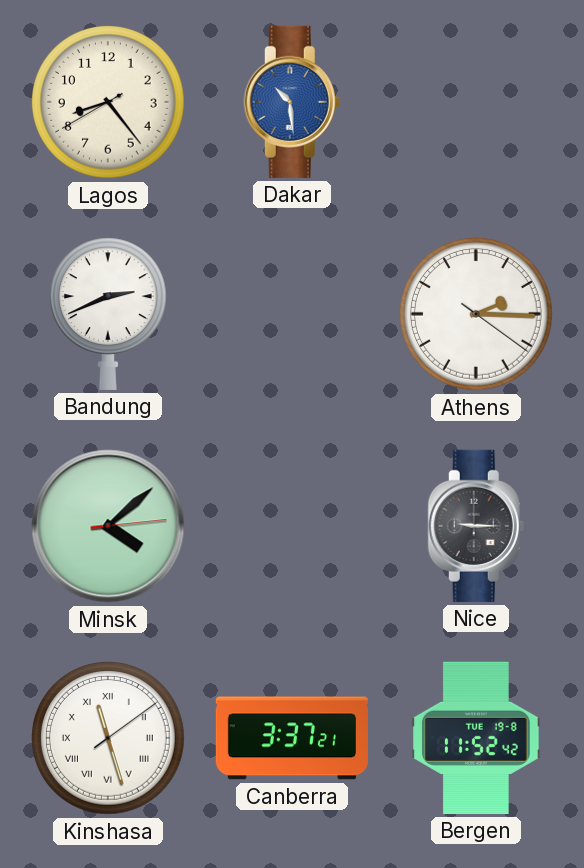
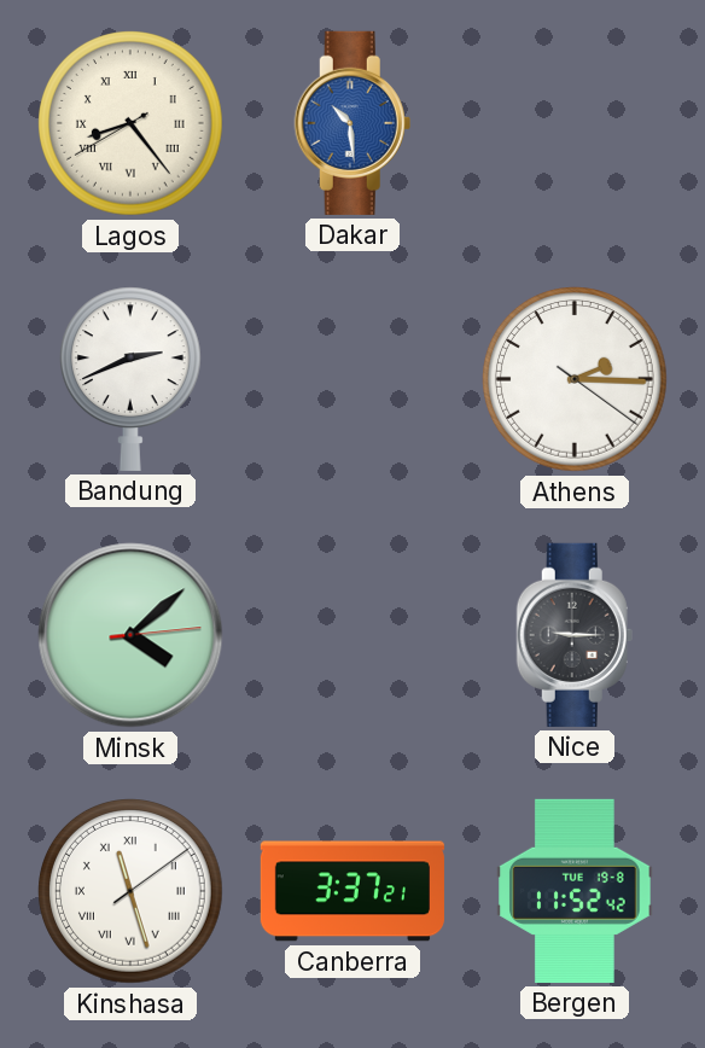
Lagos numerals: Arabic -> Roman (132, 124)
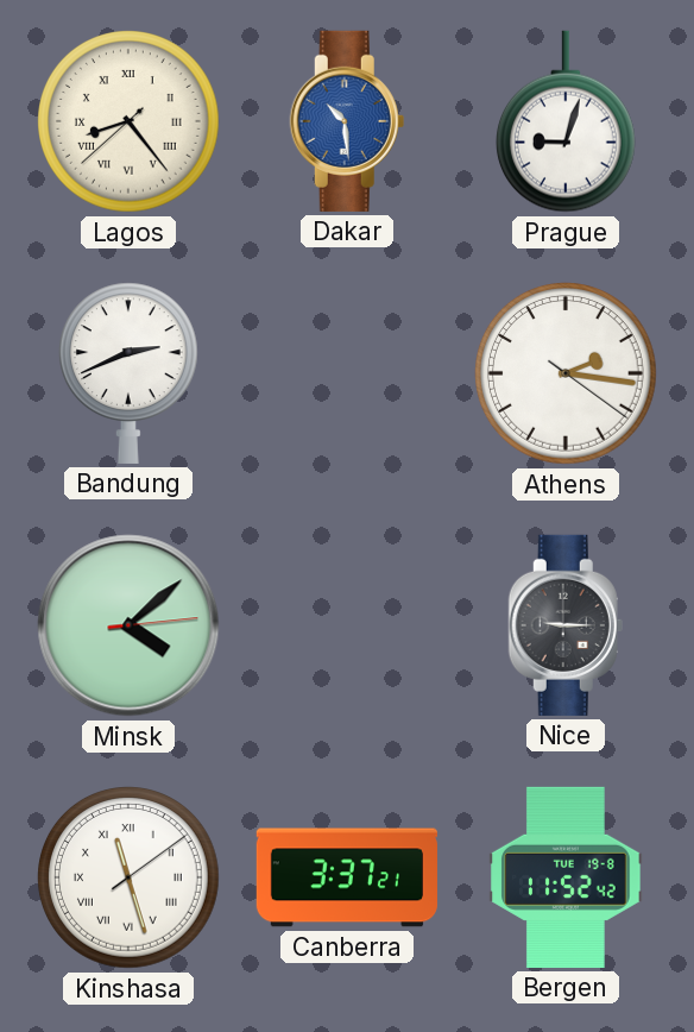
Lagos: 8:23:40 -> 8:23:38 (130, 122)
Prague: none -> 9:03 (566, 121)
Athens: 2:15 -> 2:16 (567, 375)
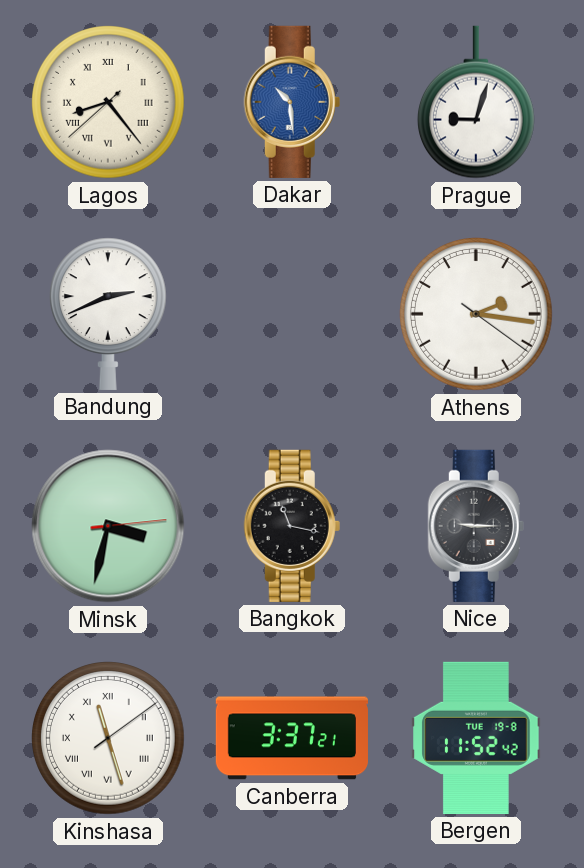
Minsk: 4:08 -> 3:32 (108, 526)
Bangkok: none -> 11:17 (292, 526)
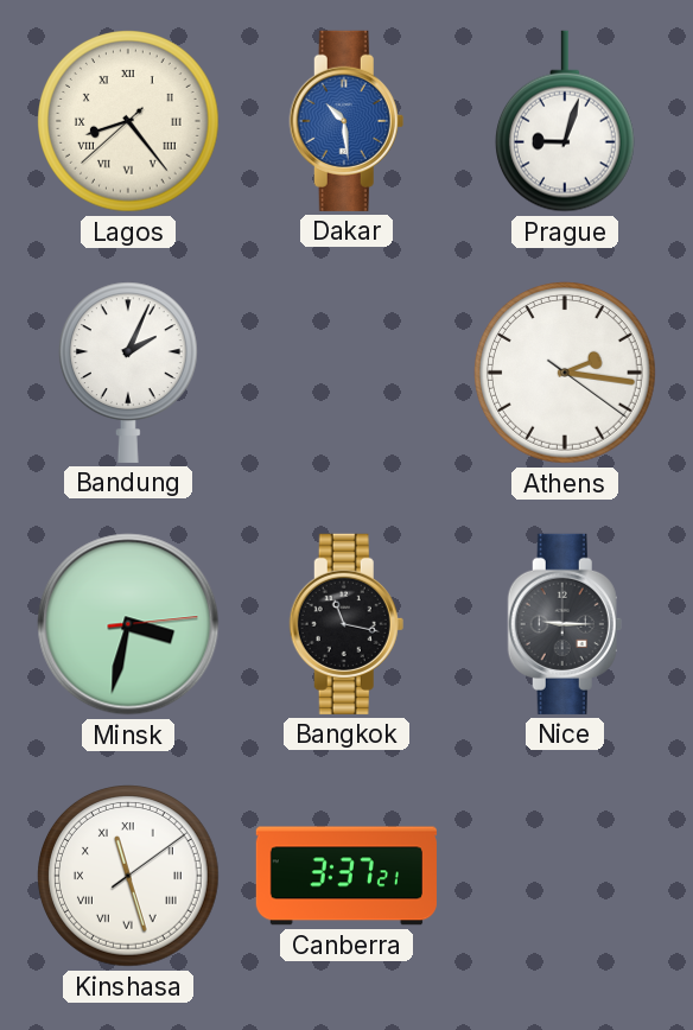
Bandung: 2:41 -> 2:04 (128, 373)
Bergen: 11:52 -> none (476, 738)
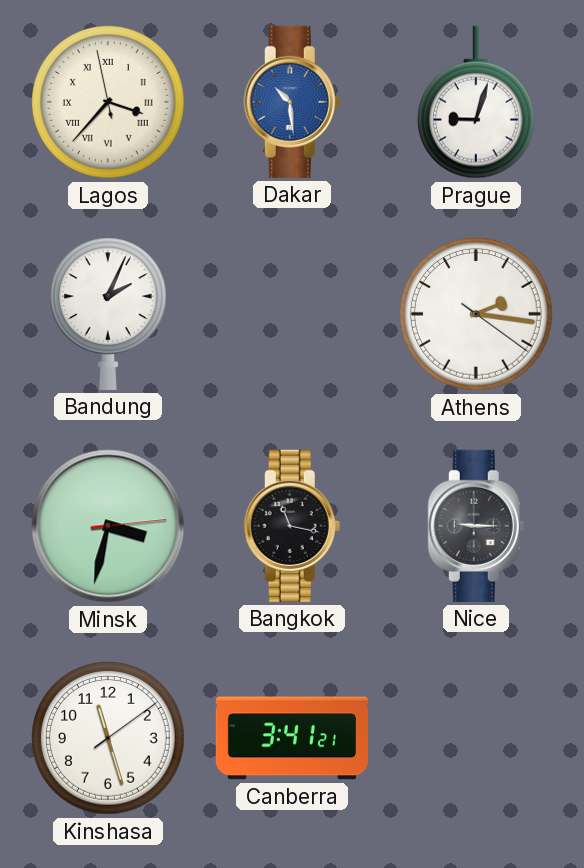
Lagos: 8:23 -> 3:36 (109, 103)
Kinshasa numerals: Roman -> Arabic (109, 739)
Canberra: 3:37 -> 3:41 (292, 738)
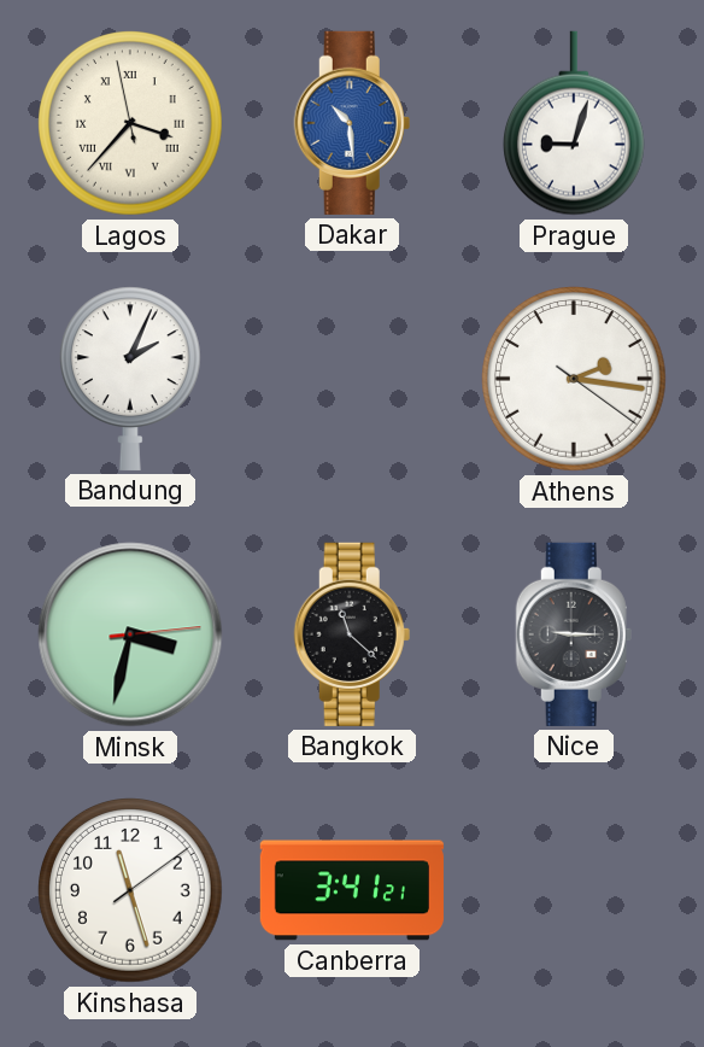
Bangkok: 11:17 -> 11:22 (352, 634)
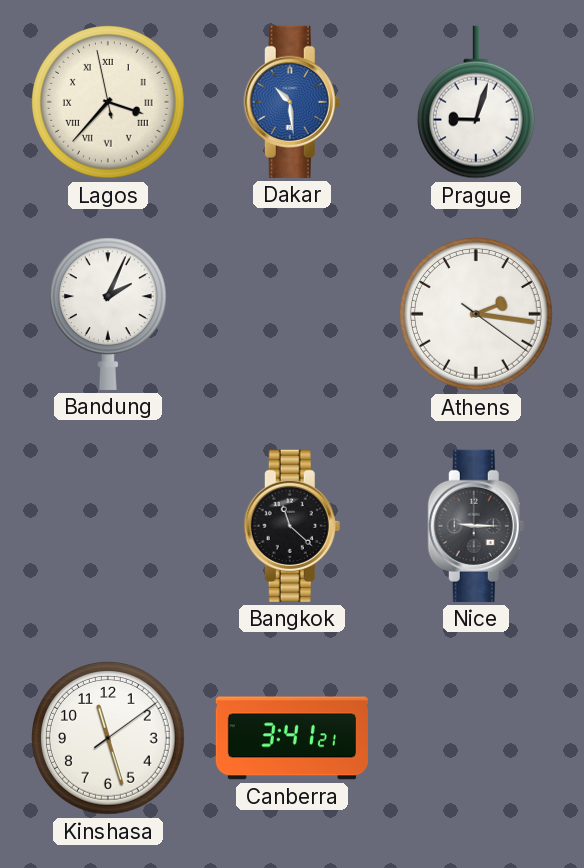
Minsk: 3:32 -> none (130, 634)
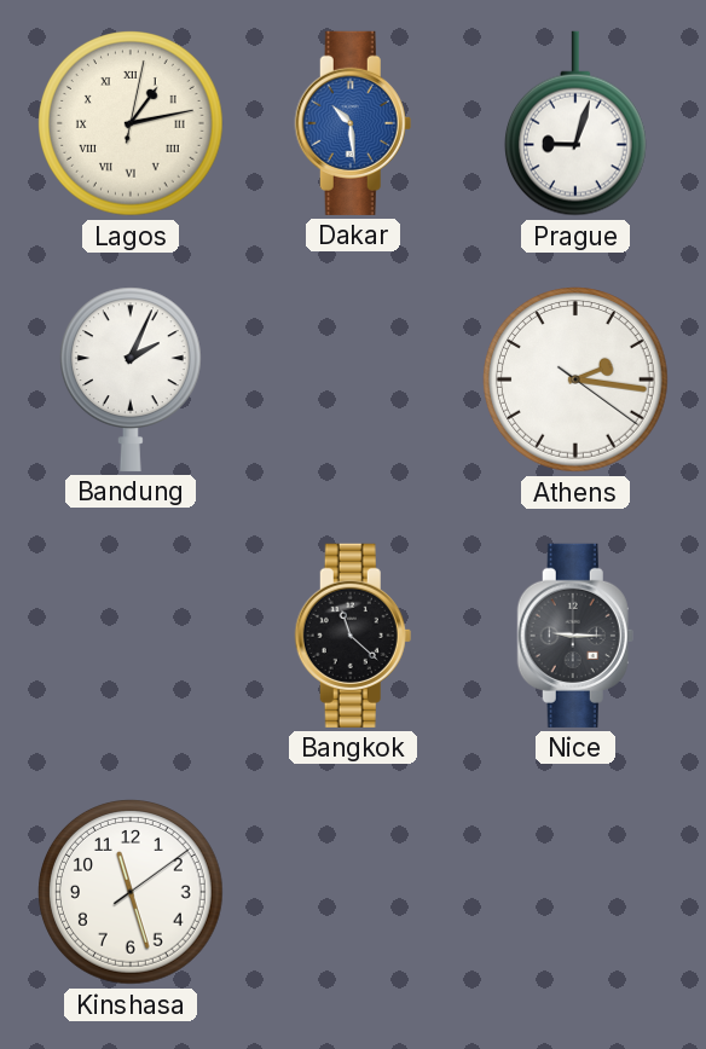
Lagos: 3:36 -> 1:13 (132, 124)
Canberra: 3:41 -> none (292, 738)
